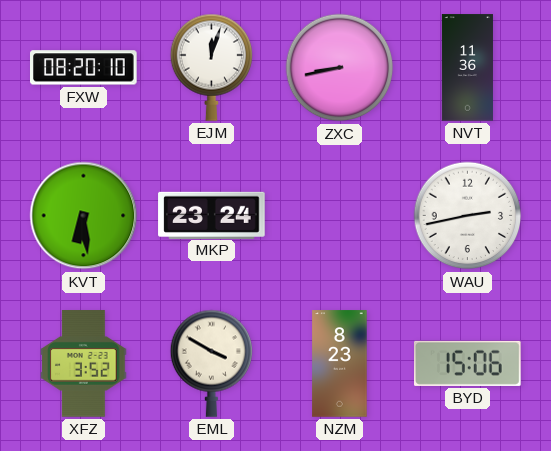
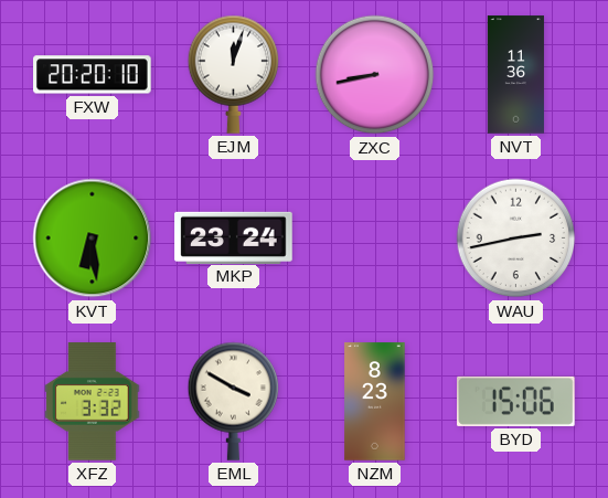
FXW: 08:20 -> 20:20 (93, 75)
XFZ: 3:52 -> 3:32 (93, 402)
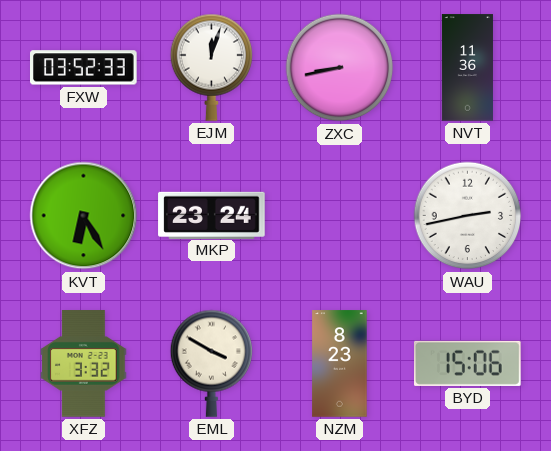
FXW: 20:20 -> 03:52 (84, 68)
KVT: 6:29 -> 6:25 (84, 216)
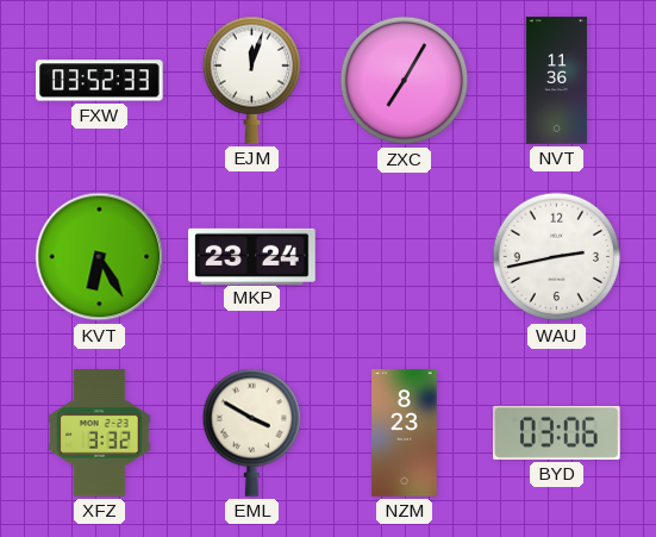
ZXC: 8:43 -> 7:05 (405, 81)
BYD: 15:06 -> 03:06 (557, 432)
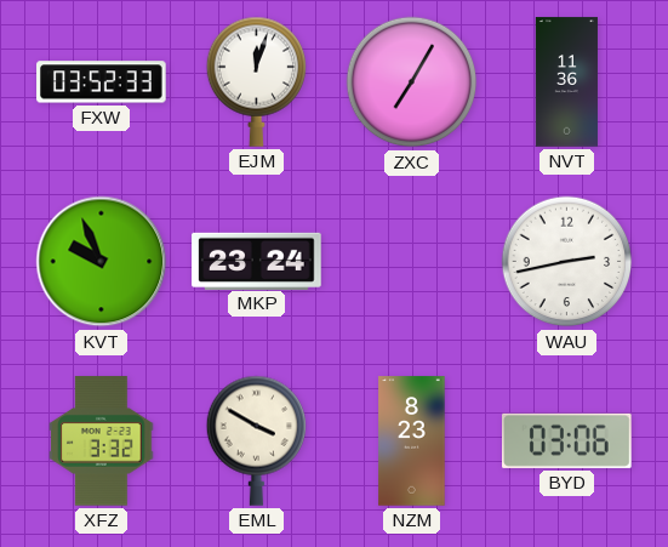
KVT: 6:25 -> 9:56 (102, 262)
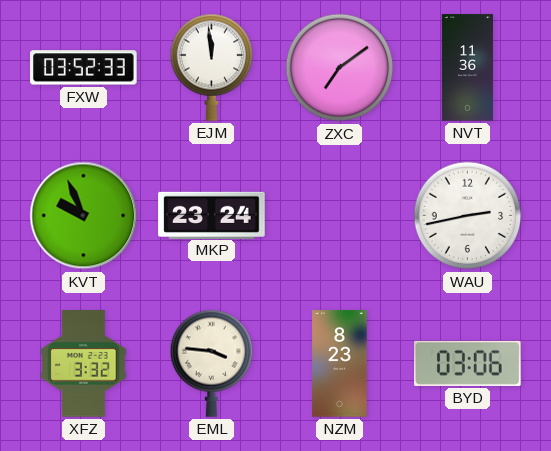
EJM: 12:03 -> 11:59 (211, 67)
ZXC: 7:05 -> 7:09 (340, 68)
EML: 3:50 -> 3:46 (211, 363)
